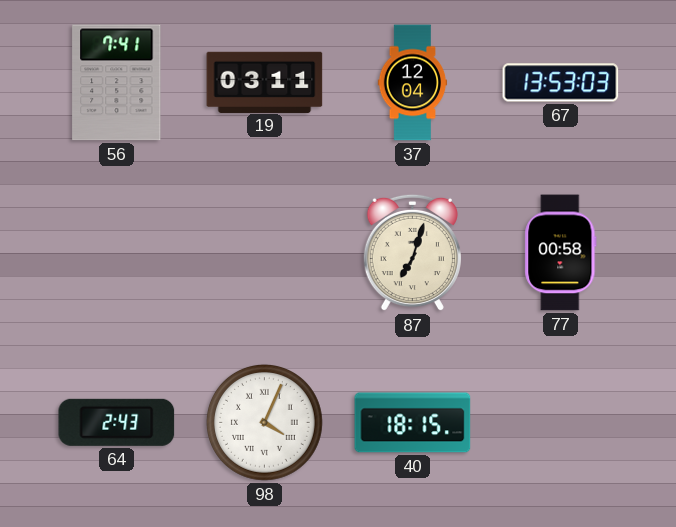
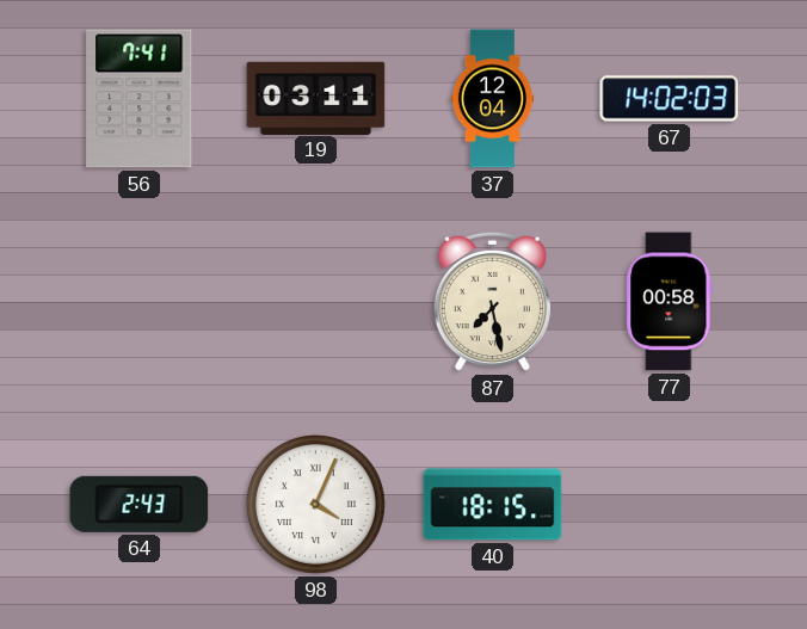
67: 13:53 -> 14:02 (670, 99)
87: 7:03 -> 7:28 (492, 302)
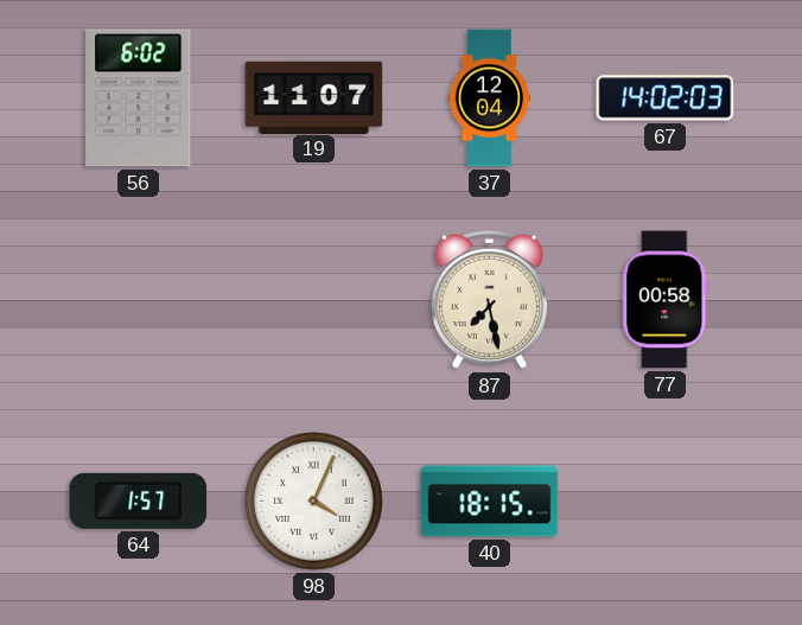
56: 7:41 -> 6:02 (139, 98)
19: 03:11 -> 11:07 (314, 97)
64: 2:43 -> 1:57 (139, 500)
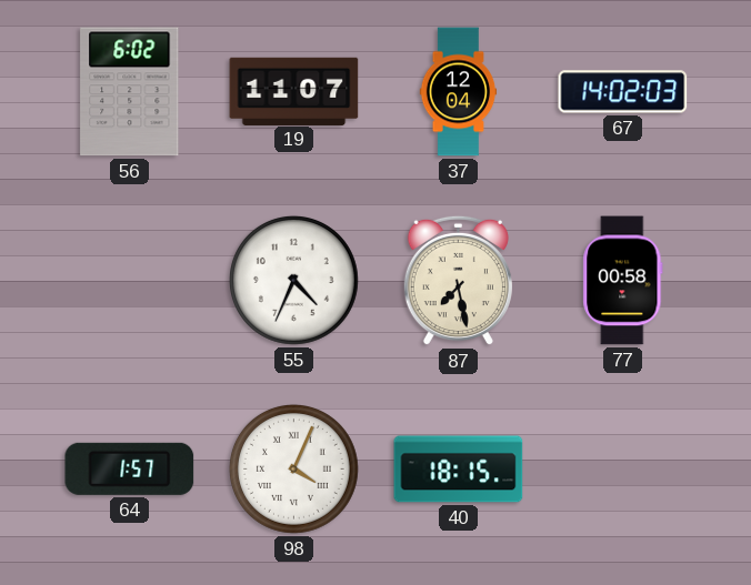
55: none -> 4:34 (293, 280)
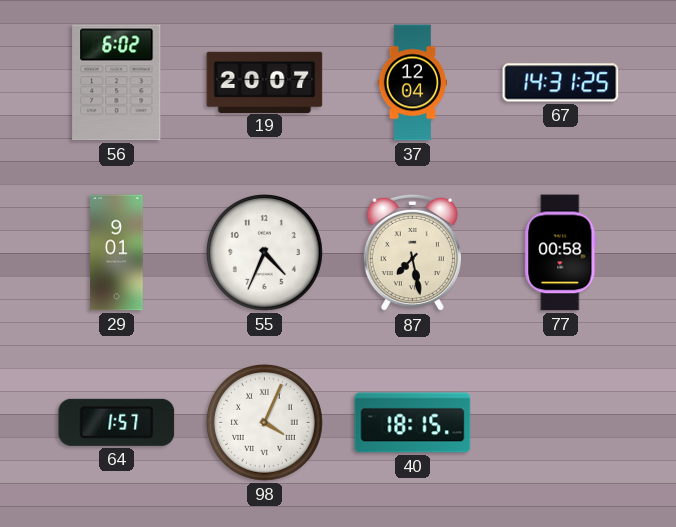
19: 11:07 -> 20:07 (265, 82)
67: 14:02 -> 14:31 (561, 83)
29: none -> 9:01 (117, 253)
